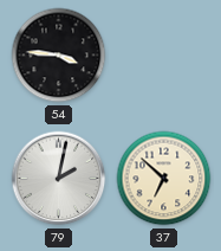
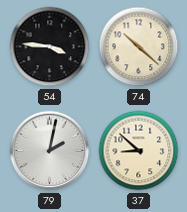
74: none -> 10:22 (139, 47)
37: 6:52 -> 8:52 (139, 151)
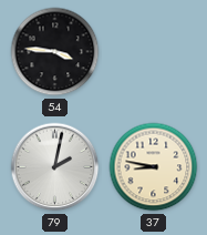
74: 10:22 -> none (139, 47)
37: 8:52 -> 8:47 (154, 167)
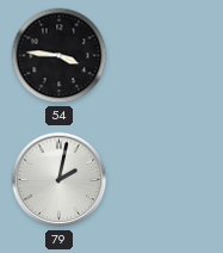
37: 8:47 -> none (154, 167)
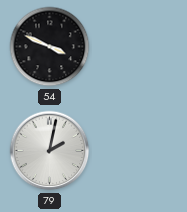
54: 3:46 -> 3:49 (50, 47)
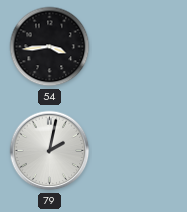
54: 3:49 -> 3:44 (50, 47)
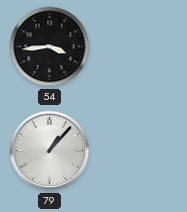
79: 2:02 -> 1:07 (50, 151)
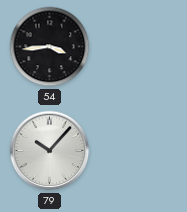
79: 1:07 -> 10:07 (50, 151)
